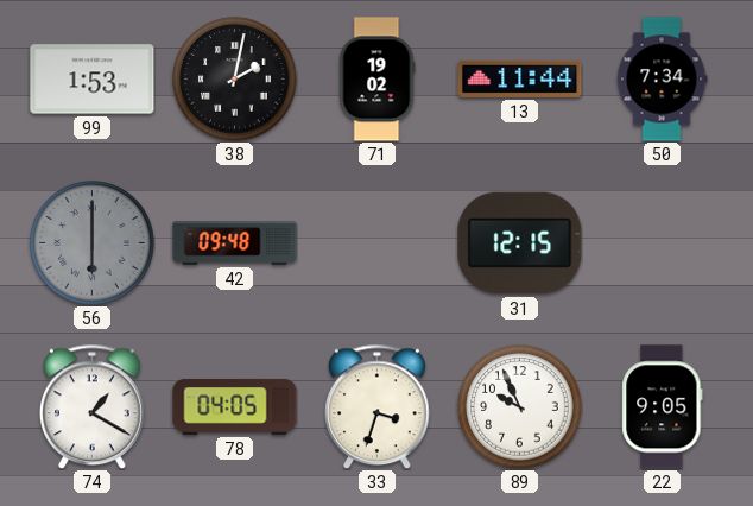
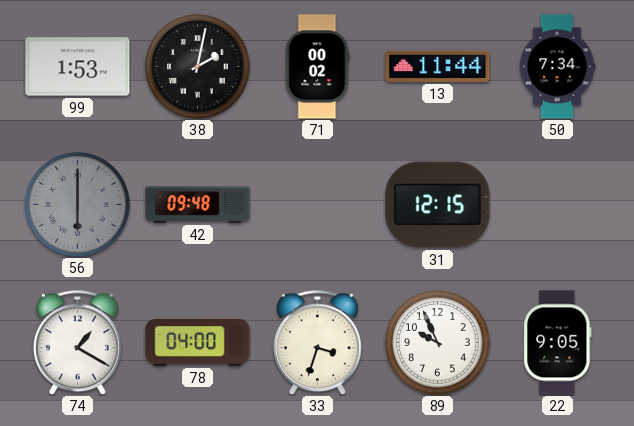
71: 19:02 -> 00:02 (317, 67)
78: 04:05 -> 04:00 (198, 342)
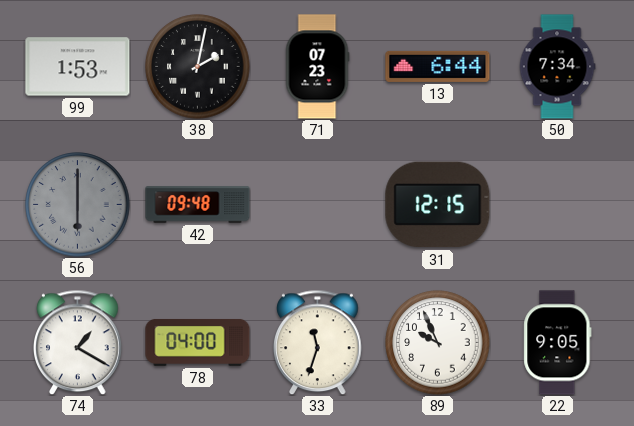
71: 00:02 -> 07:23 (317, 67)
13: 11:44 -> 6:44 (438, 66)
33: 3:33 -> 11:33 (318, 342)
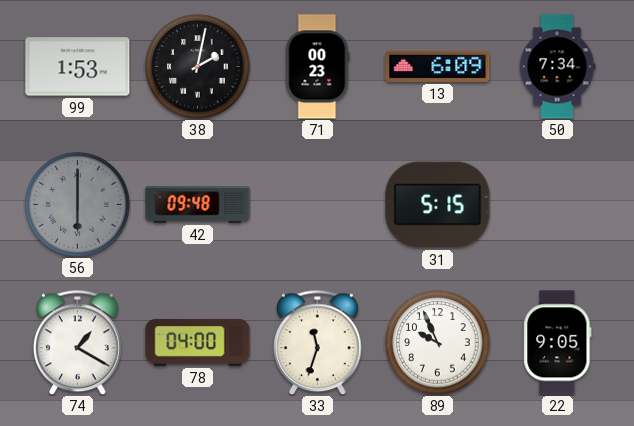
71: 07:23 -> 00:23 (317, 67)
13: 6:44 -> 6:09 (438, 66)
31: 12:15 -> 5:15 (438, 205)
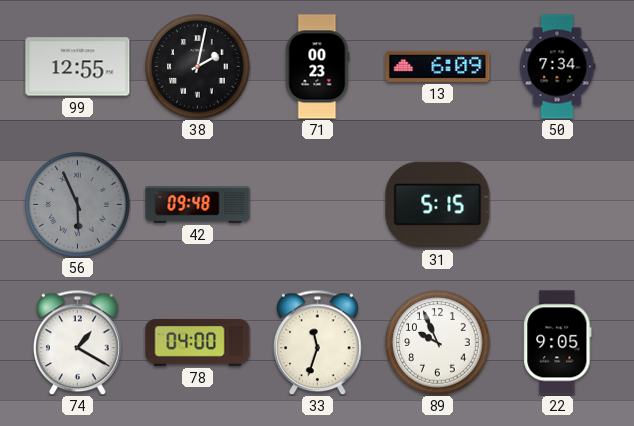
99: 1:53 -> 12:55 (78, 67)
56: 6:00 -> 5:56 (78, 205)
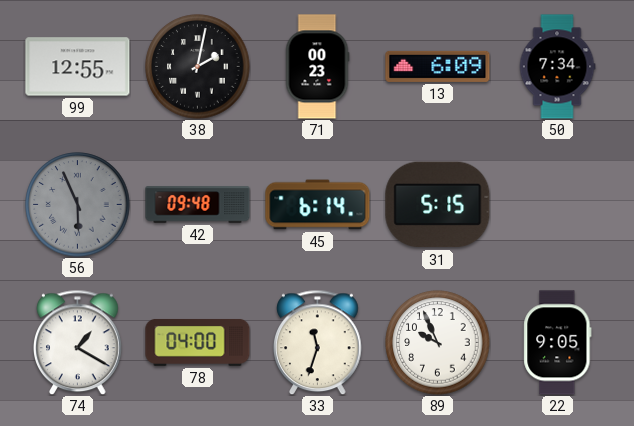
45: none -> 6:14 (318, 205)
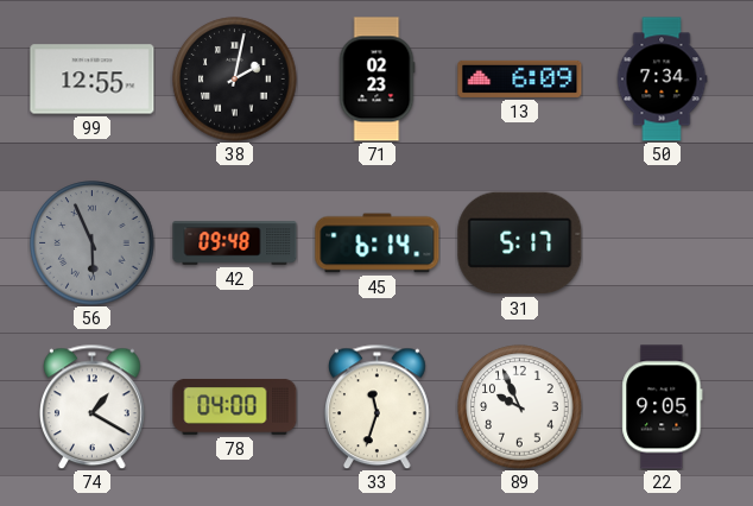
71: 00:23 -> 02:23 (376, 80)
31: 5:15 -> 5:17 (520, 243)
